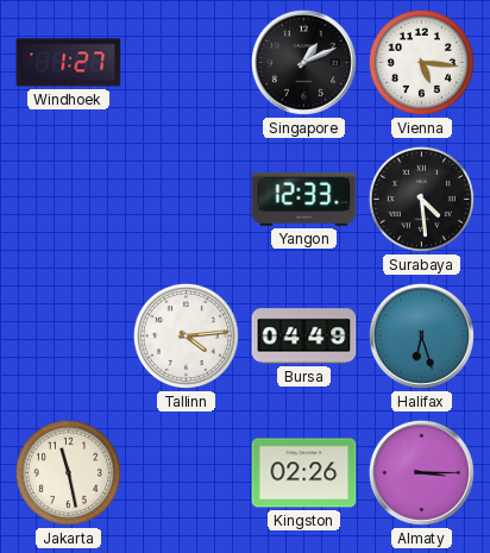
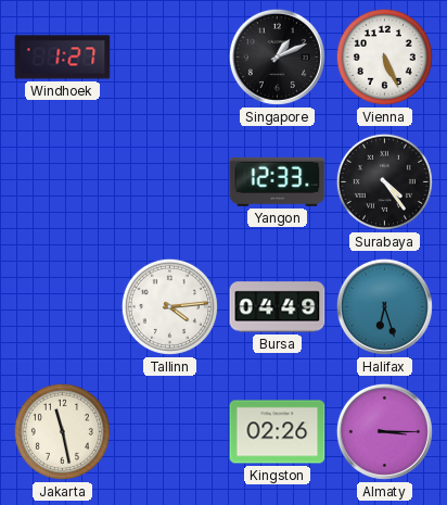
Vienna: 5:16 -> 5:26 (384, 56)
Surabaya: 4:29 -> 4:24 (384, 181)
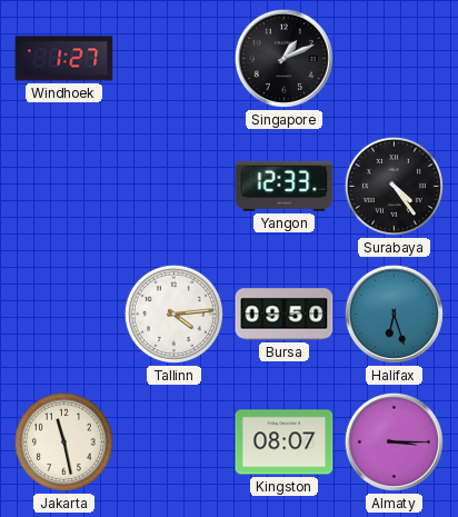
Vienna: 5:26 -> none (384, 56)
Bursa: 04:49 -> 09:50 (285, 315)
Kingston: 02:26 -> 08:07 (285, 443)
